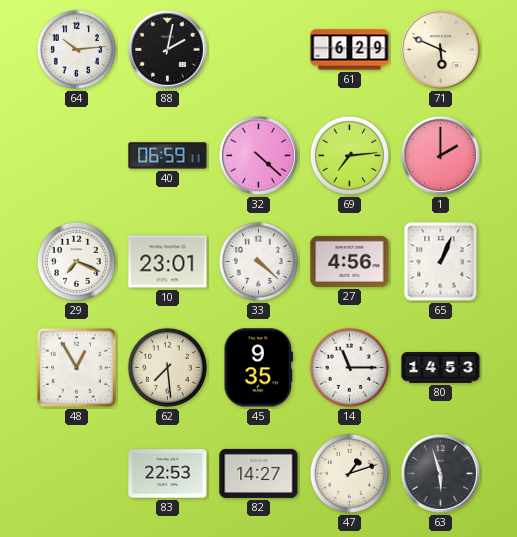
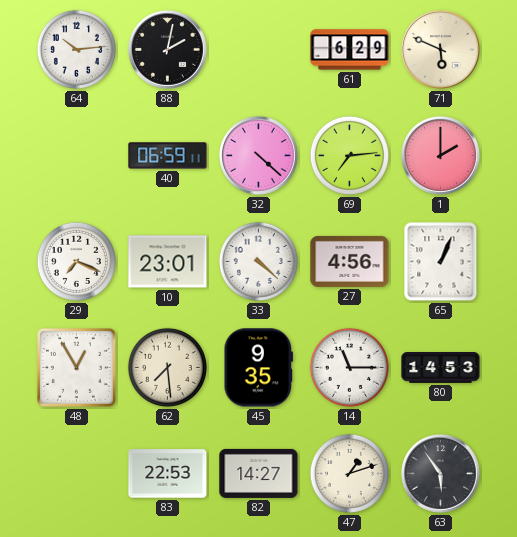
63: 5:57 -> 5:54 (441, 474)
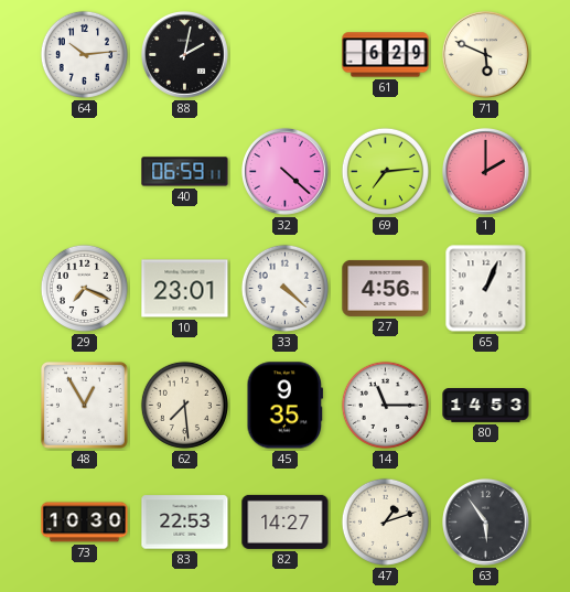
73: none -> 10:30 (85, 523)
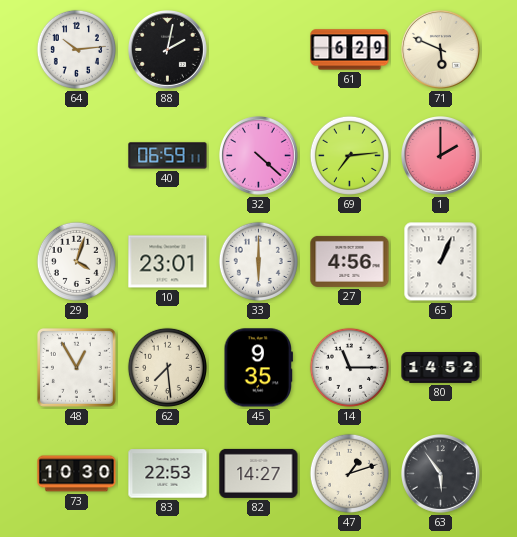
29: 7:19 -> 4:03 (76, 261)
33: 4:22 -> 6:00 (258, 261)
80: 14:53 -> 14:52 (441, 368)
